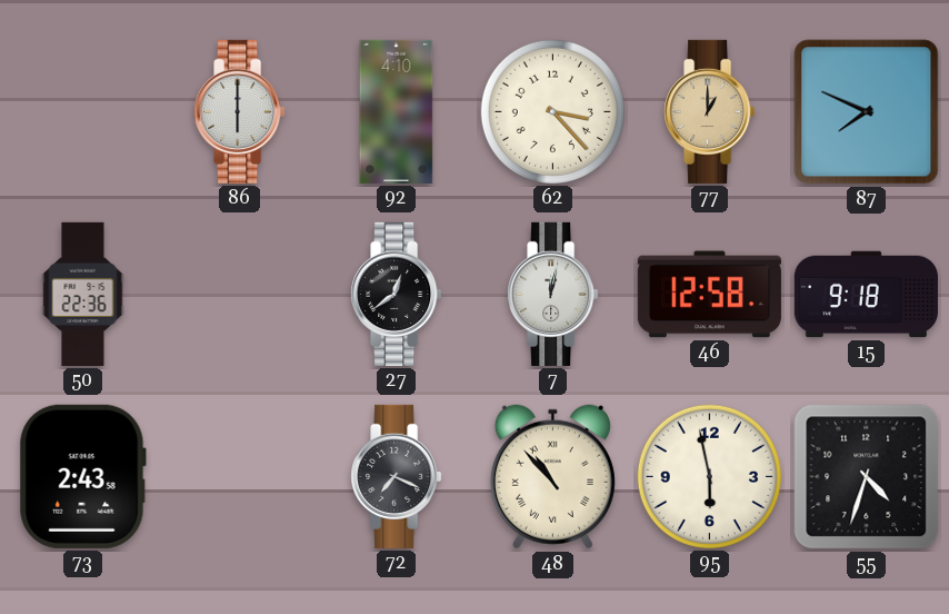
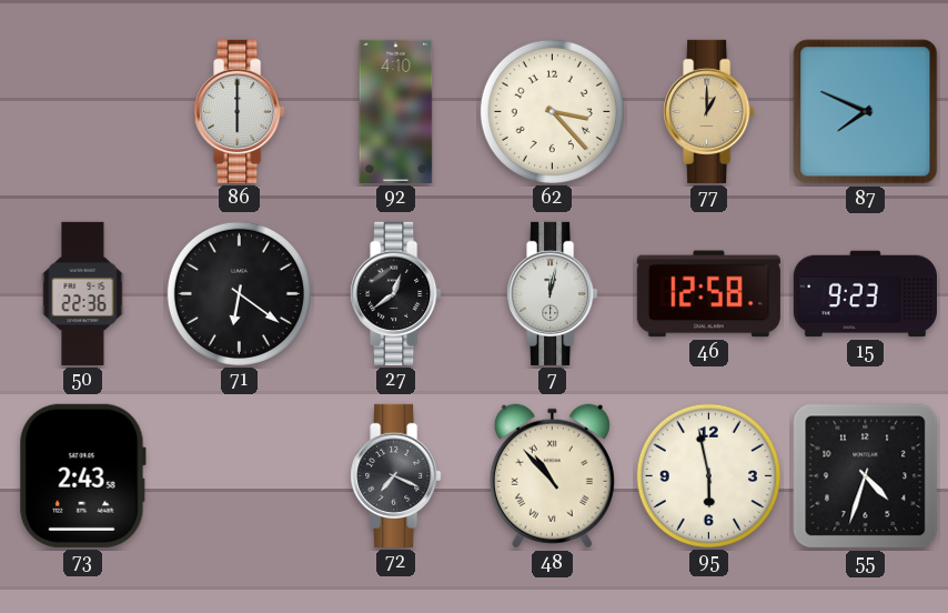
71: none -> 6:21 (239, 293)
15: 9:18 -> 9:23 (865, 294)
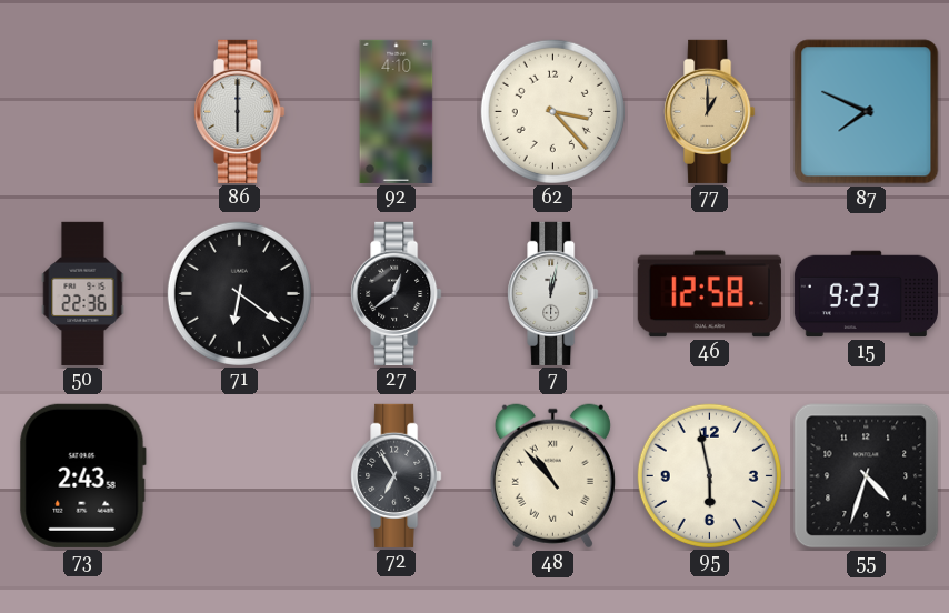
72: 7:19 -> 6:55 (397, 475)
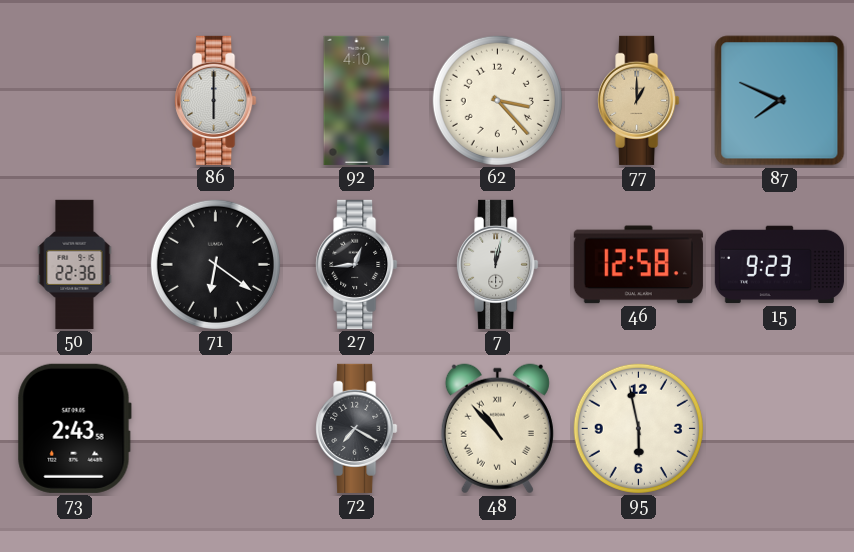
27: 12:39 -> 12:44 (357, 264)
72: 6:55 -> 7:20 (357, 428)
55: 4:33 -> none (867, 476)
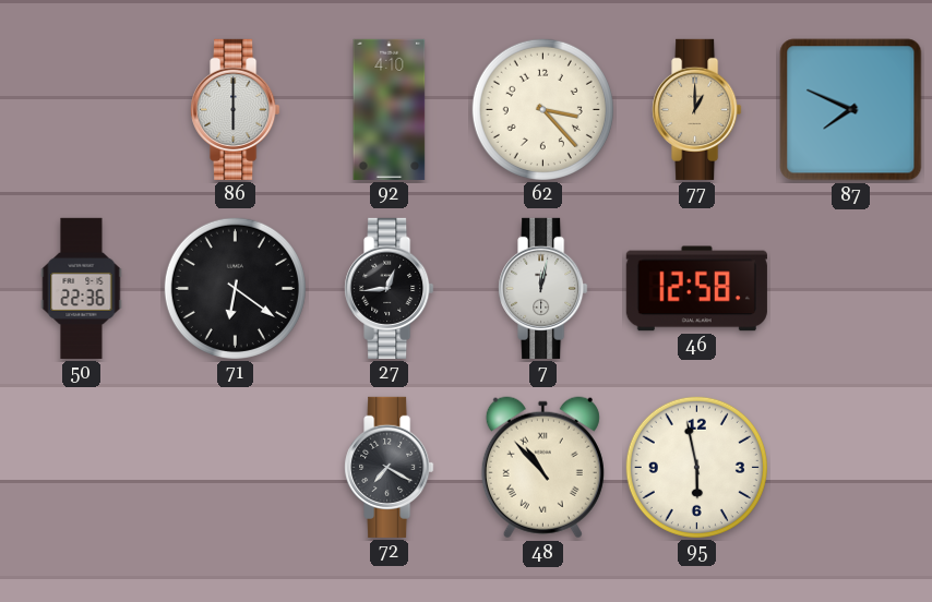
15: 9:23 -> none (779, 265)
73: 2:43 -> none (74, 428)
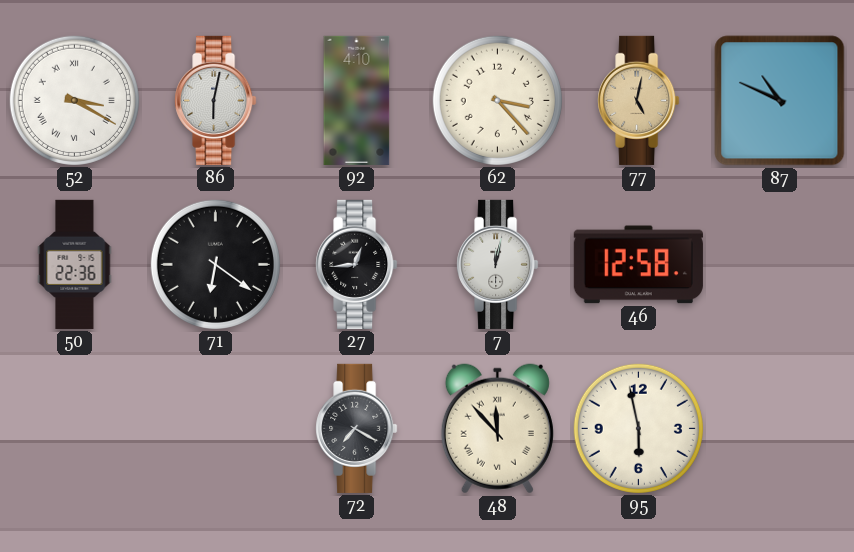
52: none -> 3:20 (74, 100)
86: 6:00 -> 6:02 (216, 100)
77: 1:00 -> 5:02 (639, 100)
87: 7:49 -> 10:49 (780, 101)
48: 10:53 -> 11:53 (497, 429)
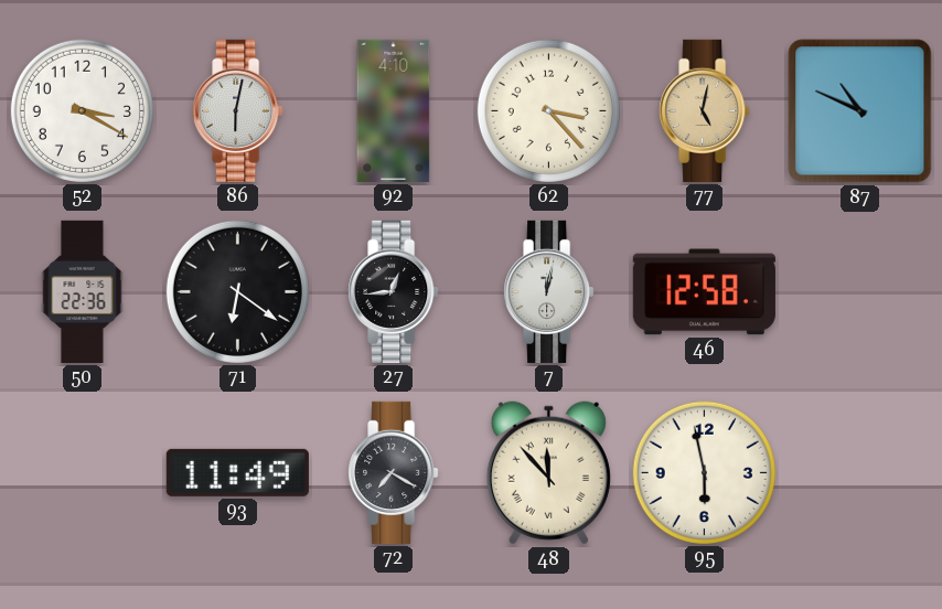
52 numerals: Roman -> Arabic (82, 110)
93: none -> 11:49 (237, 472)
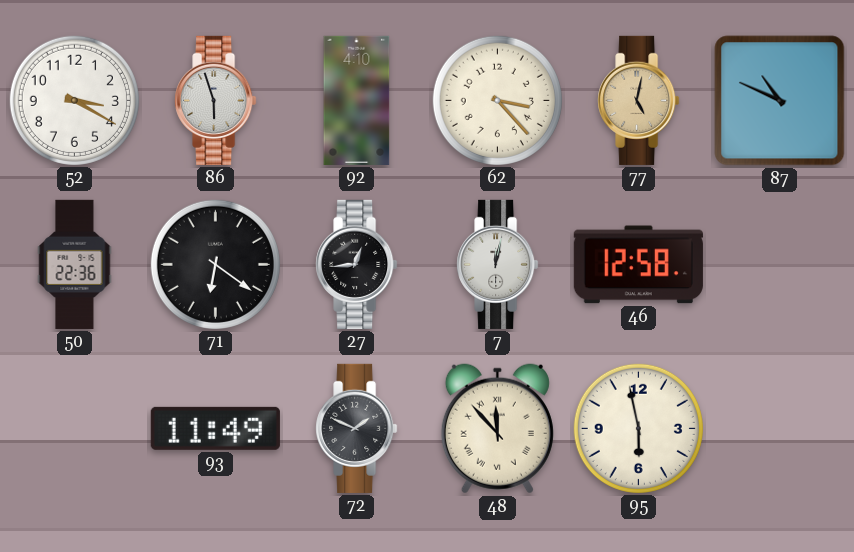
86: 6:02 -> 5:57 (216, 100)
72: 7:20 -> 1:49 (357, 428)
